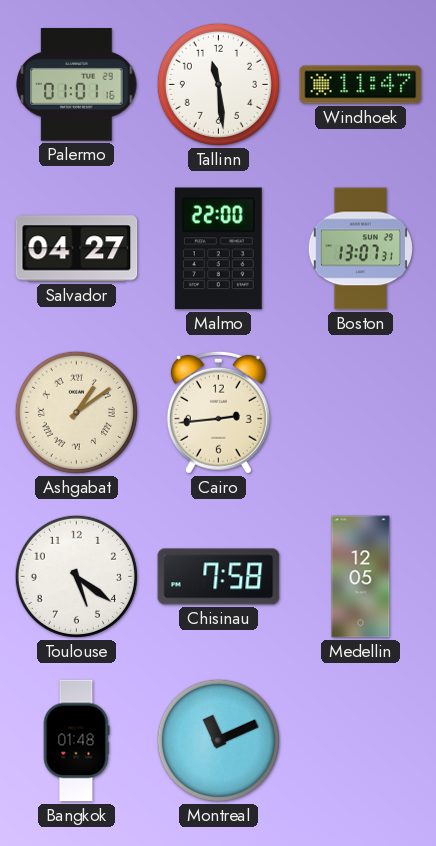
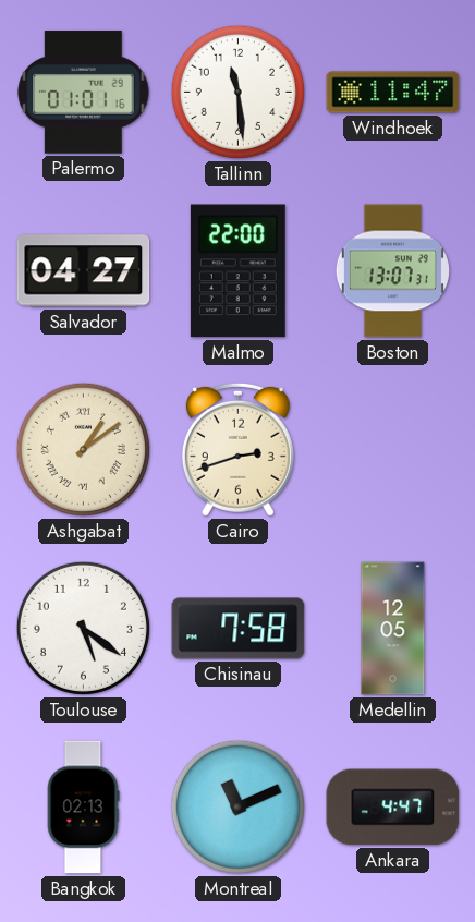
Cairo: 2:44 -> 2:42 (237, 449)
Bangkok: 01:48 -> 02:13 (83, 808)
Ankara: none -> 4:47 (393, 808)
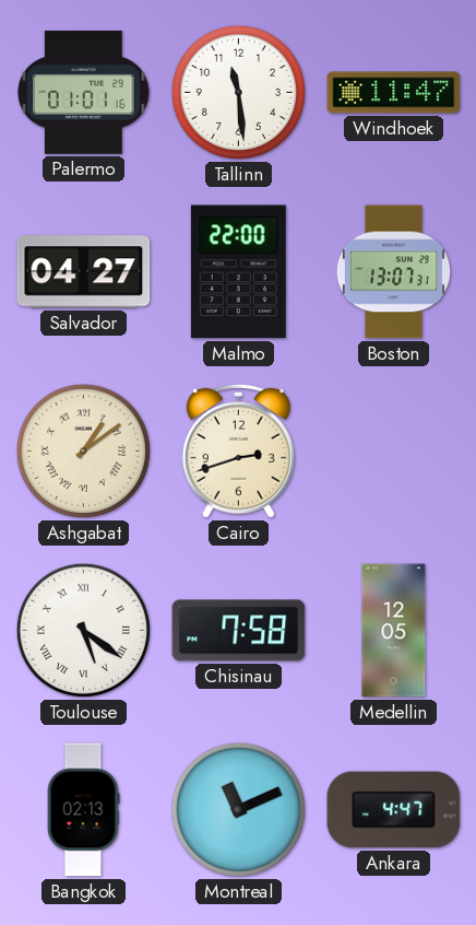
Toulouse numerals: Arabic -> Roman (83, 630)
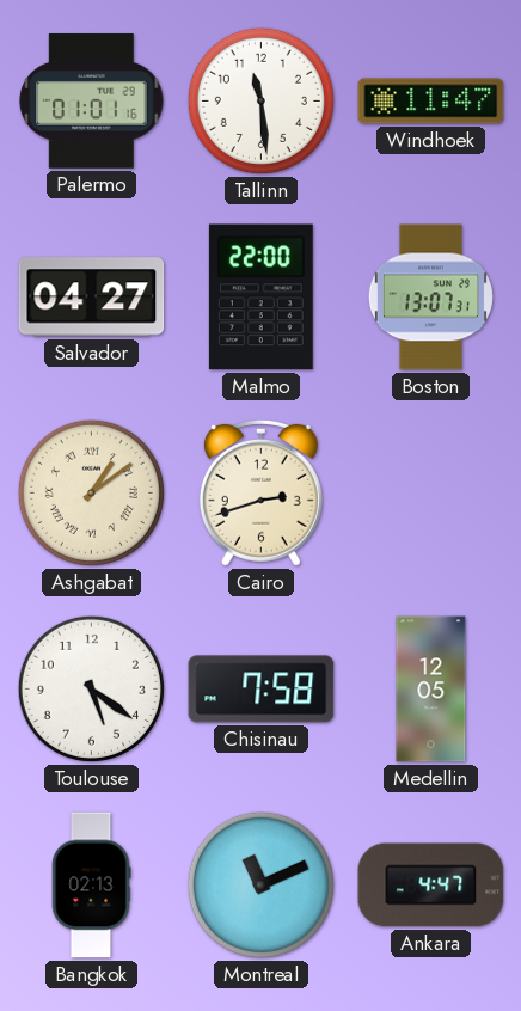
Toulouse numerals: Roman -> Arabic (91, 688)
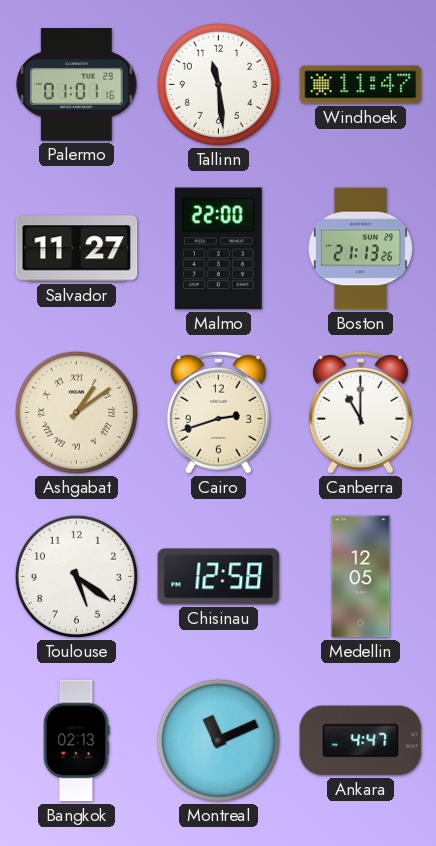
Salvador: 04:27 -> 11:27 (77, 249)
Boston: 13:07 -> 21:13 (360, 249)
Canberra: none -> 11:00 (360, 412)
Chisinau: 7:58 -> 12:58 (219, 577)
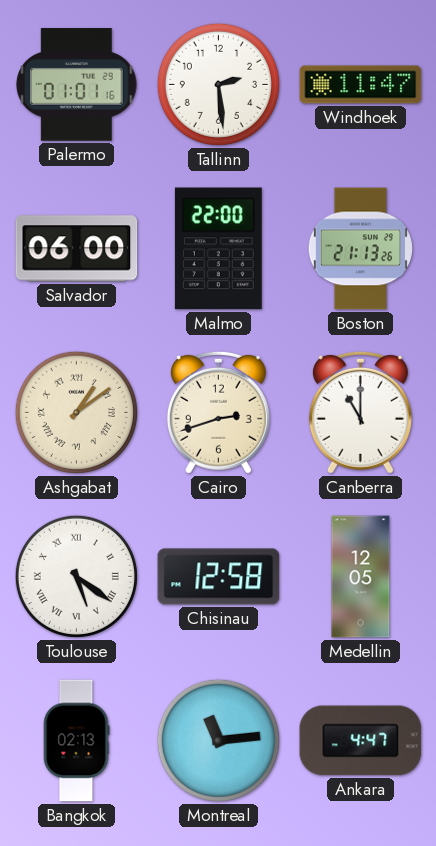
Tallinn: 11:29 -> 2:29 (218, 84)
Salvador: 11:27 -> 06:00 (77, 249)
Toulouse numerals: Arabic -> Roman (76, 576)
Montreal: 11:11 -> 11:14 (218, 740)
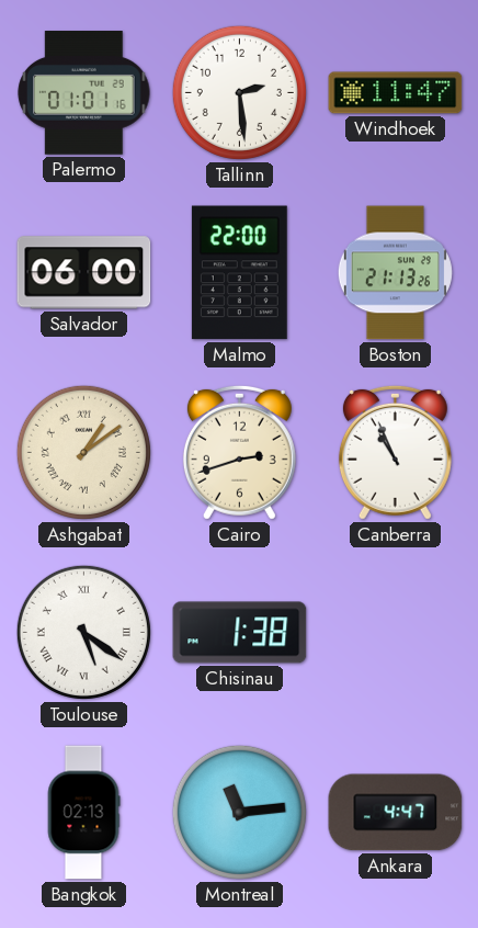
Canberra: 11:00 -> 10:56 (395, 452)
Chisinau: 12:58 -> 1:38 (240, 633)
Medellin: 12:05 -> none (361, 577)
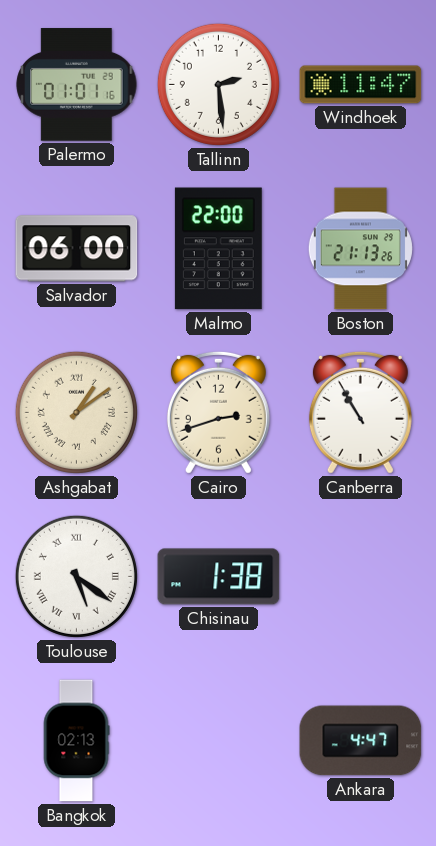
Canberra: 10:56 -> 10:55 (360, 412)
Montreal: 11:14 -> none (239, 812)
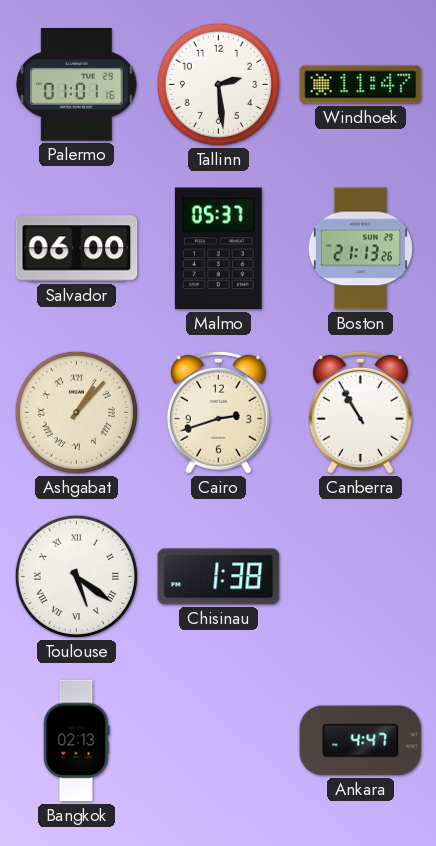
Malmo: 22:00 -> 05:37 (218, 249)
Ashgabat: 1:09 -> 1:07 (76, 412)
